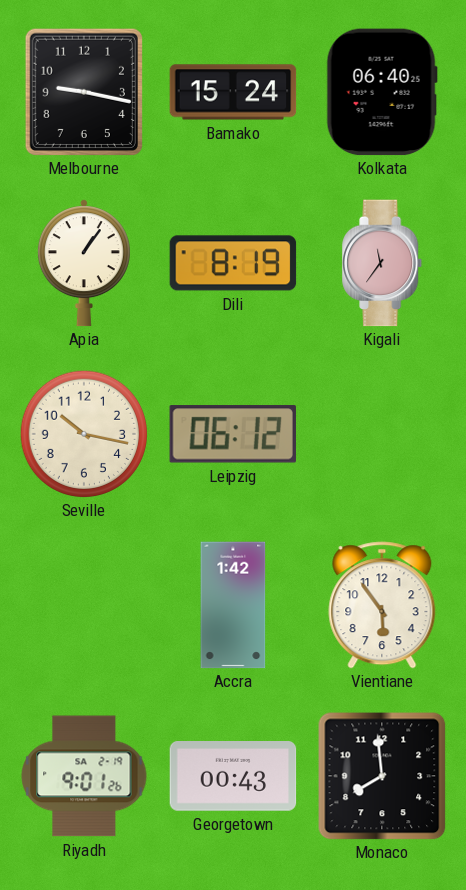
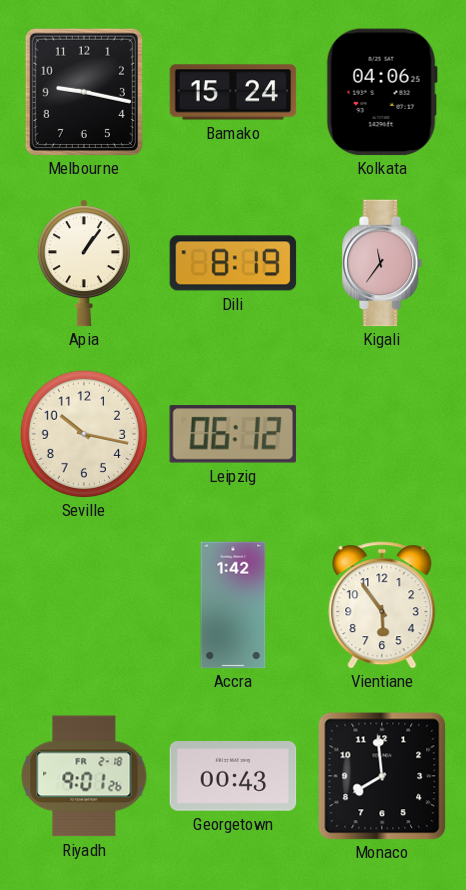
Kolkata: 06:40 -> 04:06 (382, 92)
Riyadh date: SA 2-19 -> FR 2-18 (84, 776)
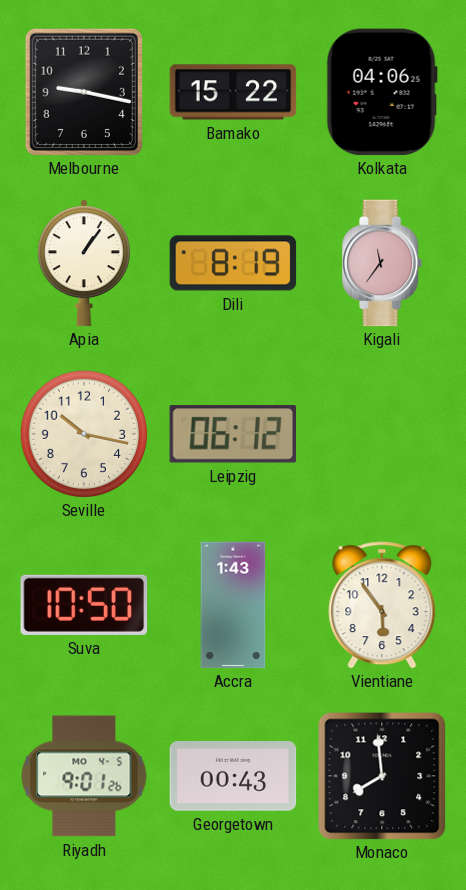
Bamako: 15:24 -> 15:22 (233, 92)
Suva: none -> 10:50 (84, 605)
Accra: 1:42 -> 1:43 (233, 605)
Riyadh date: FR 2-18 -> MO 4-5 (84, 776)
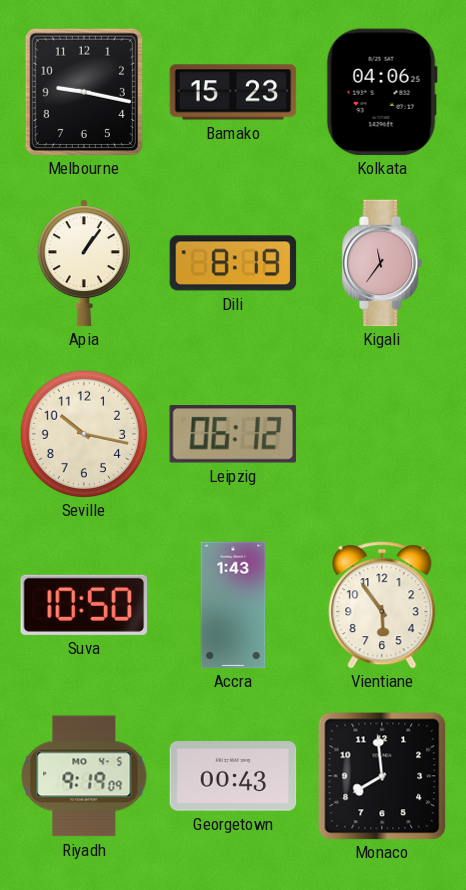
Bamako: 15:22 -> 15:23 (233, 92)
Riyadh: 9:01 -> 9:19 (84, 776)
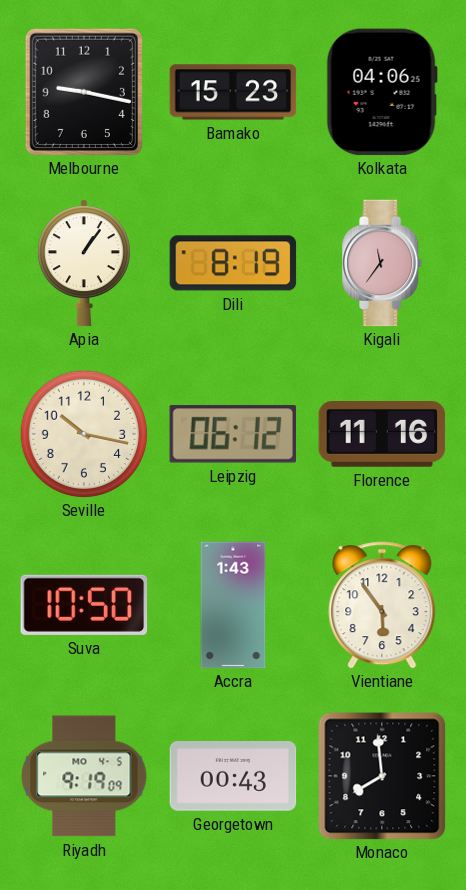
Florence: none -> 11:16 (382, 435)
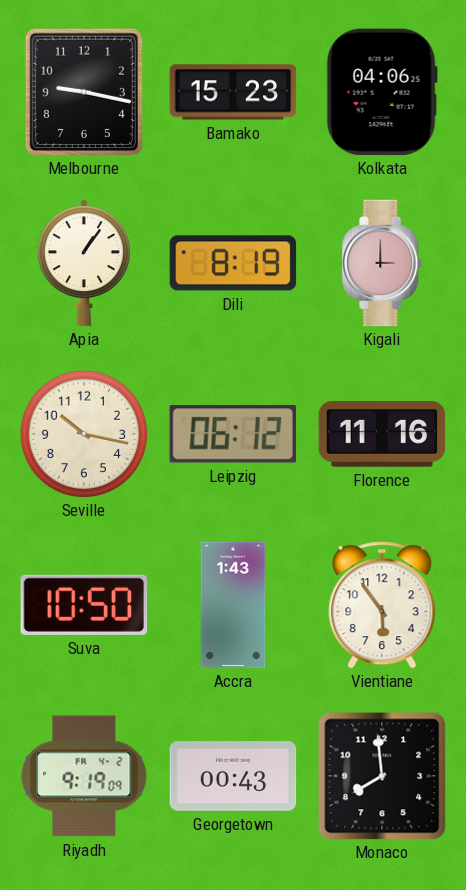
Kigali: 11:36 -> 3:00 (383, 263)
Riyadh date: MO 4-5 -> FR 4-2 (84, 776)
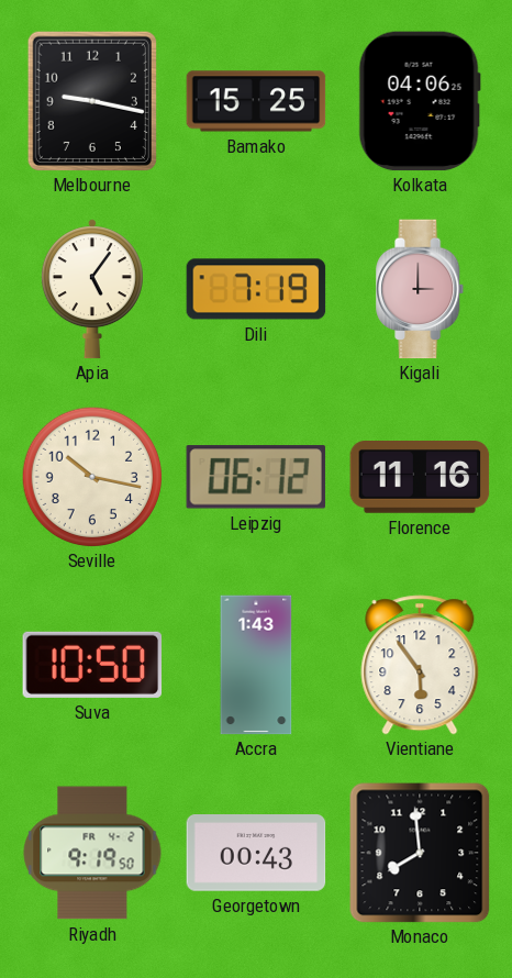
Bamako: 15:23 -> 15:25 (256, 101)
Apia: 1:06 -> 5:06 (92, 289)
Dili: 8:19 -> 7:19 (256, 289)
Riyadh: 9:19:09 -> 9:19:50 (92, 853)
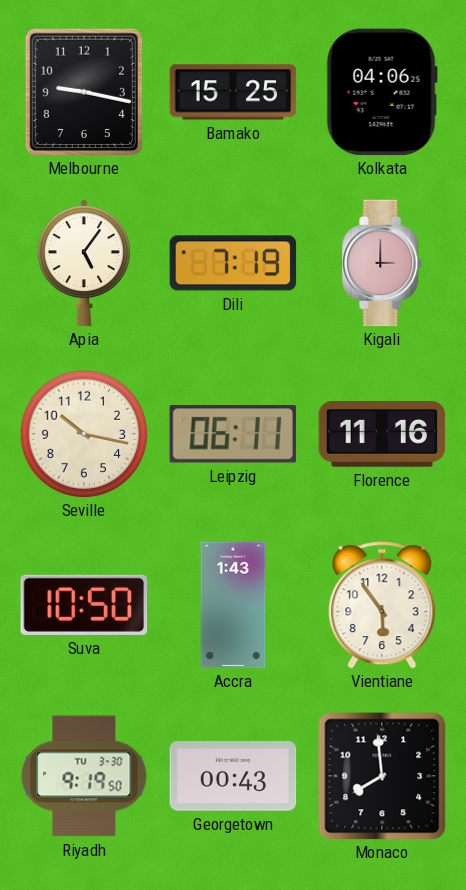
Leipzig: 06:12 -> 06:11 (232, 434)
Riyadh date: FR 4-2 -> TU 3-30 (84, 776)
